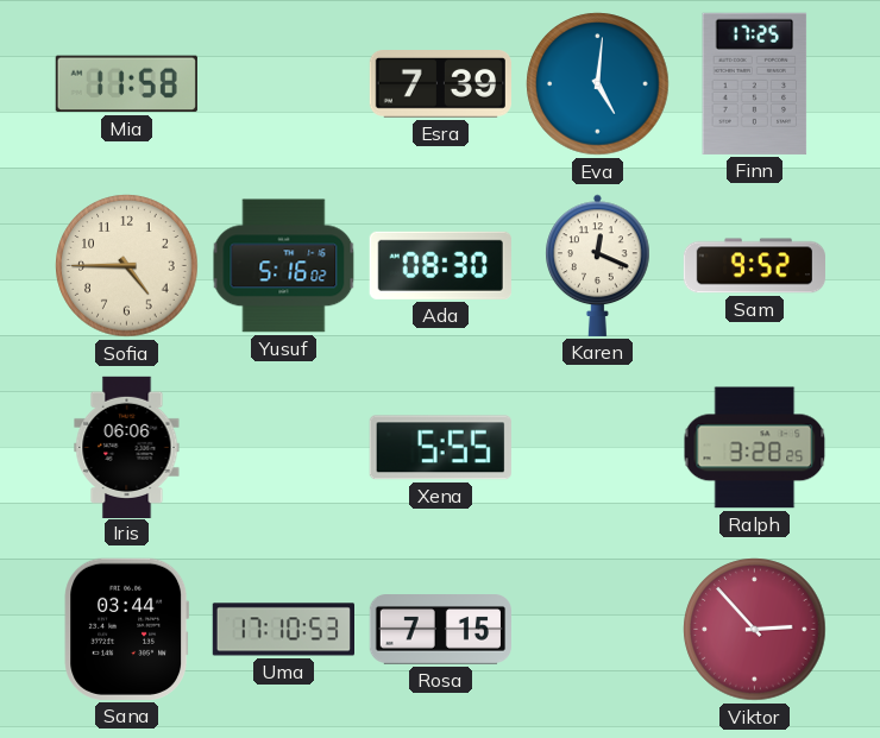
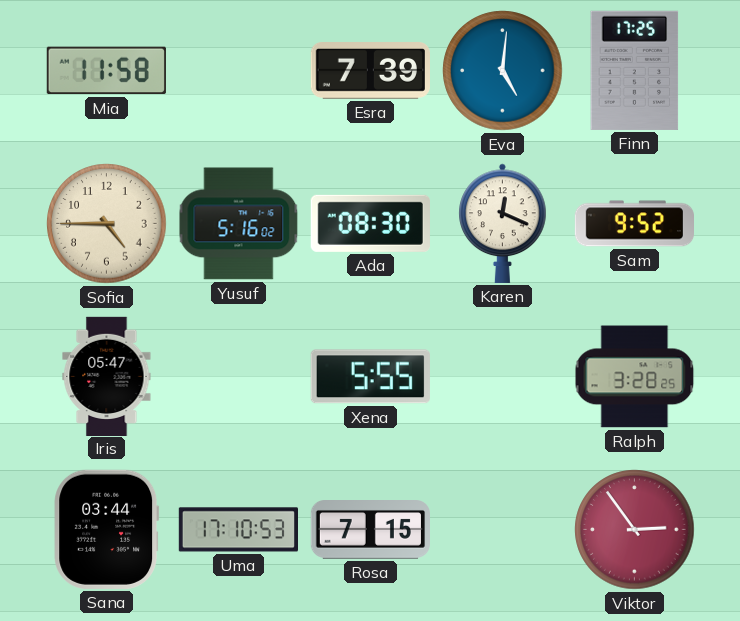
Iris: 06:06 -> 05:47 (107, 376)
Viktor: 2:53 -> 2:54 (635, 530)
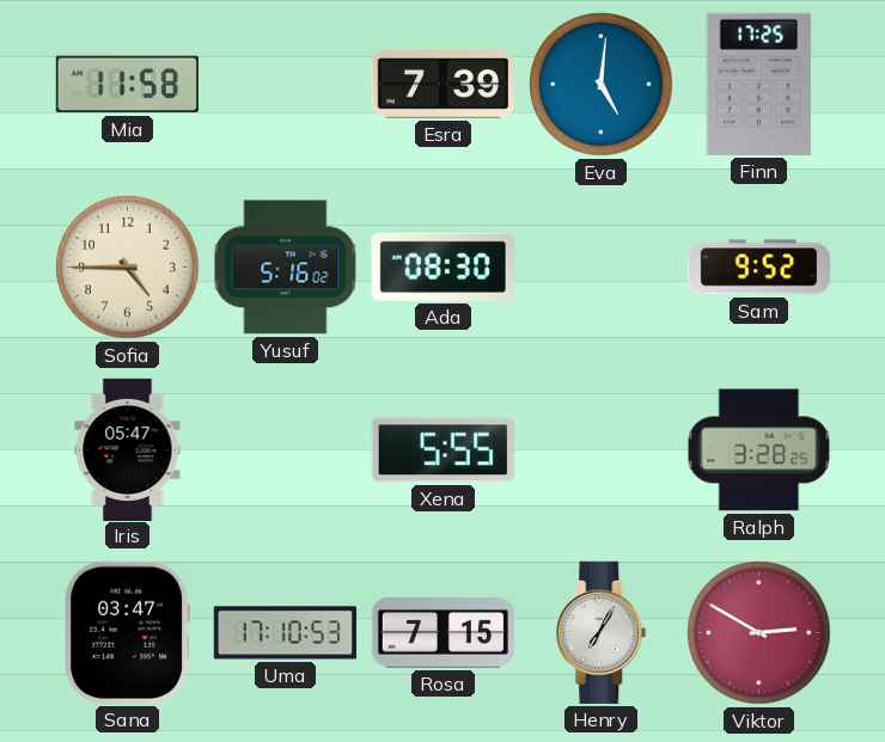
Karen: 12:19 -> none (503, 223)
Sana: 03:44 -> 03:47 (128, 632)
Henry: none -> 7:05 (602, 632)
Viktor: 2:54 -> 2:50 (759, 633)
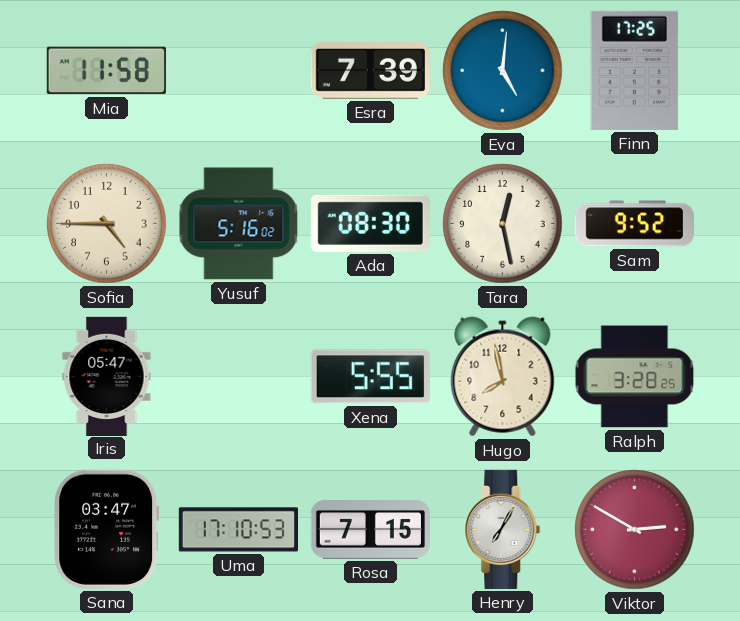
Tara: none -> 12:28 (503, 224)
Hugo: none -> 7:58 (503, 377)
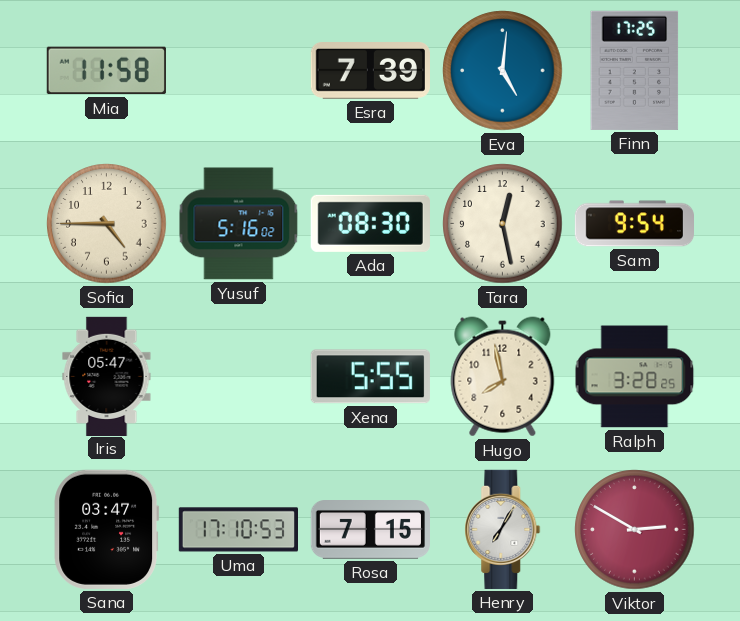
Sam: 9:52 -> 9:54 (634, 224)
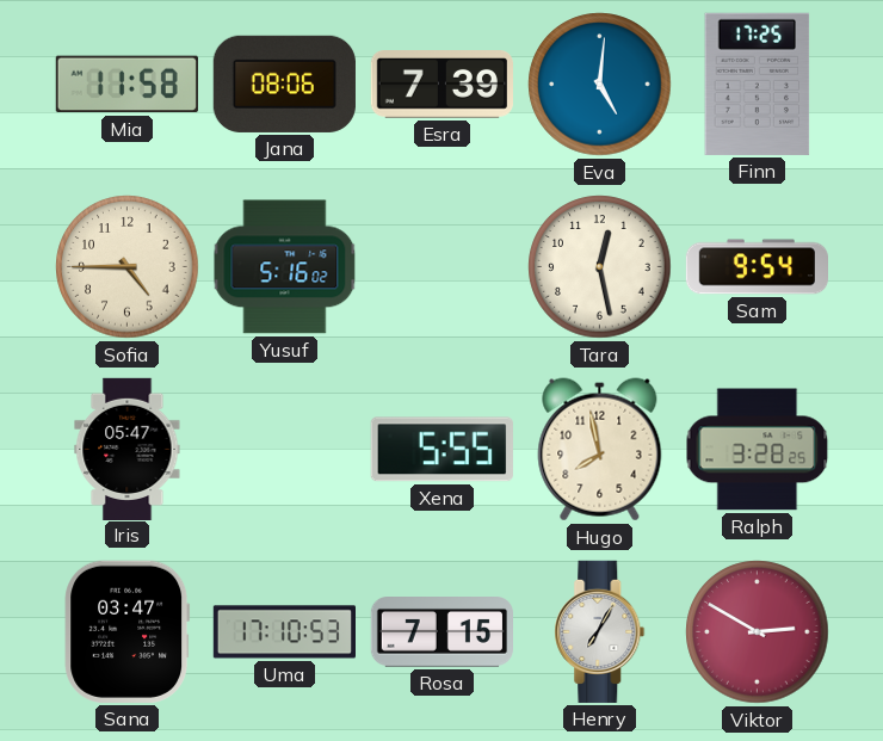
Jana: none -> 08:06 (284, 84)
Ada: 08:30 -> none (370, 223)
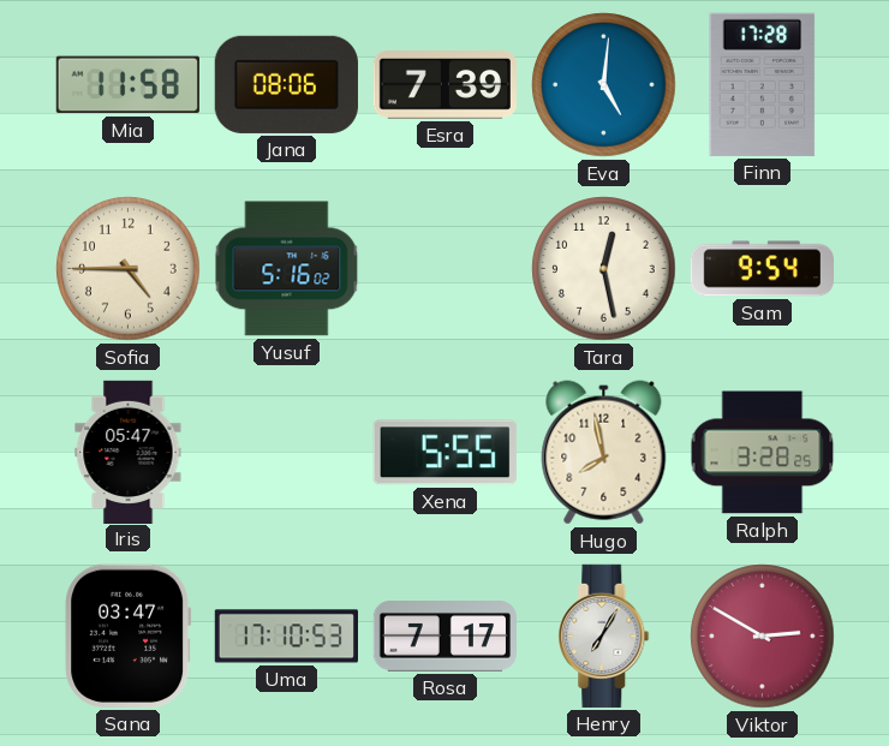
Finn: 17:25 -> 17:28 (763, 84)
Rosa: 7:15 -> 7:17 (444, 637)
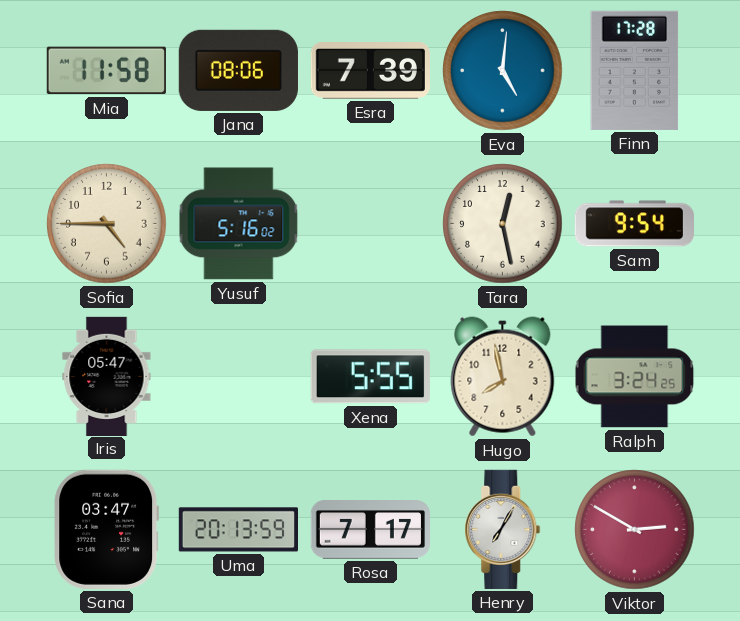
Ralph: 3:28 -> 3:24 (635, 377)
Uma: 17:10 -> 20:13 (238, 530)
